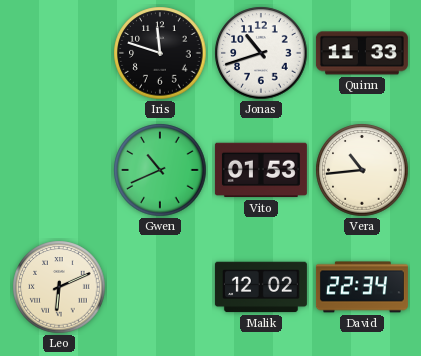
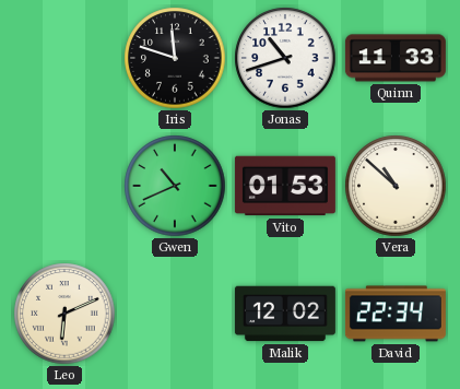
Vera: 10:44 -> 10:52 (396, 186)
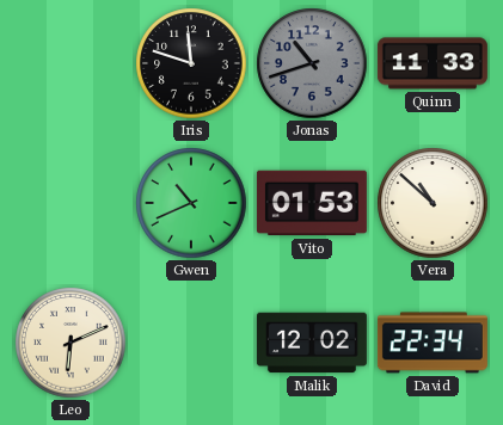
Jonas dial: white -> grey (312, 63)
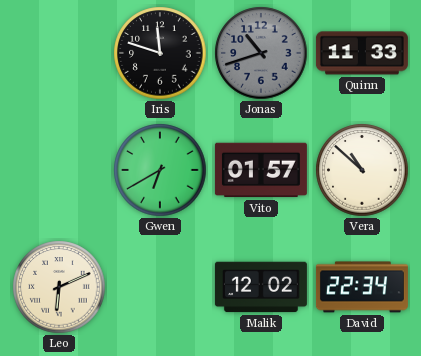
Gwen: 10:41 -> 6:40 (160, 170)
Vito: 01:53 -> 01:57 (261, 170)
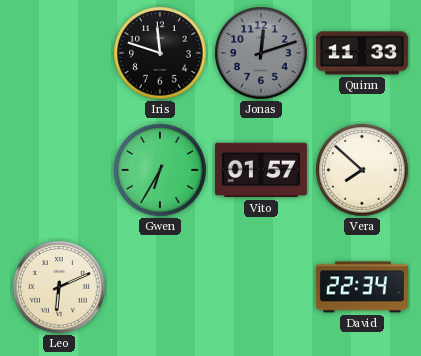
Jonas: 10:42 -> 12:12 (261, 53)
Gwen: 6:40 -> 6:35 (160, 170)
Vera: 10:52 -> 7:52 (362, 170)
Malik: 12:02 -> none (261, 287)
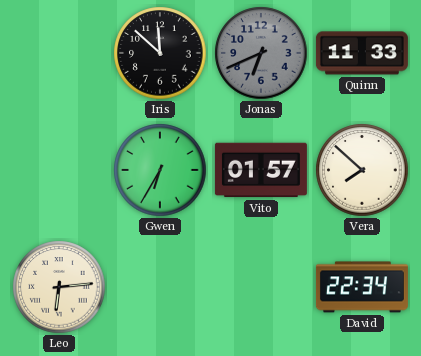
Iris: 11:48 -> 11:52 (160, 53)
Jonas: 12:12 -> 6:41 (261, 53)
Leo: 6:11 -> 6:14 (59, 287)
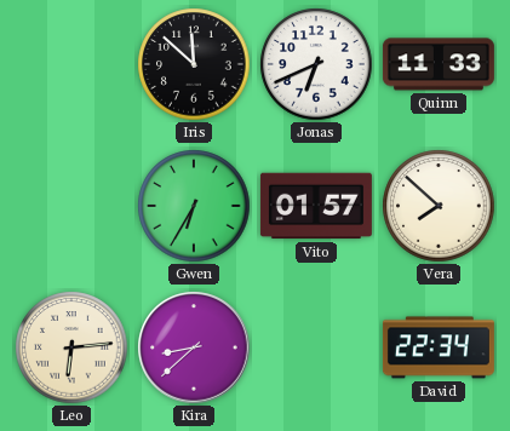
Jonas dial: grey -> white (316, 64)
Kira: none -> 8:38 (194, 347)
